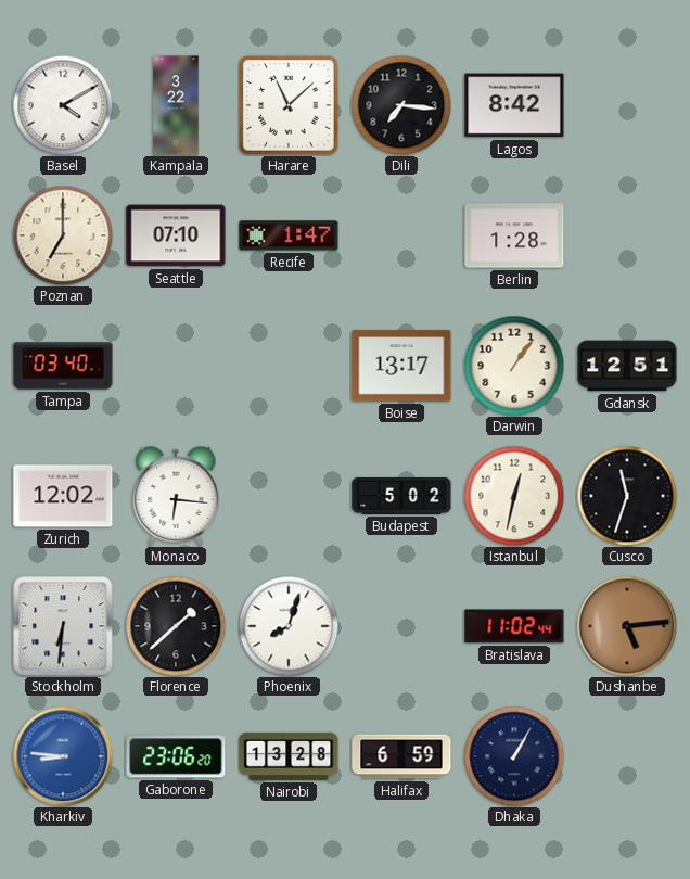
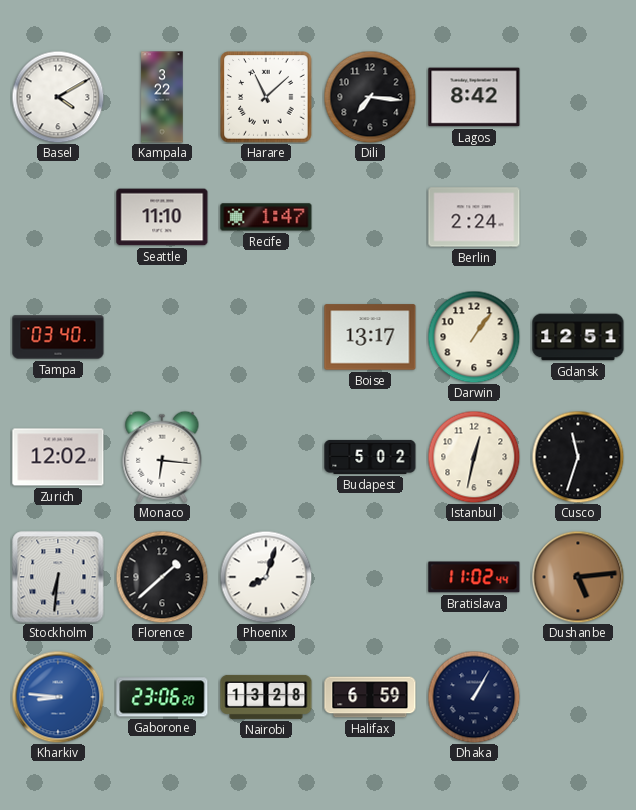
Poznan: 7:00 -> none (63, 235)
Seattle: 07:10 -> 11:10 (162, 217)
Berlin: 1:28 -> 2:24 (474, 217)
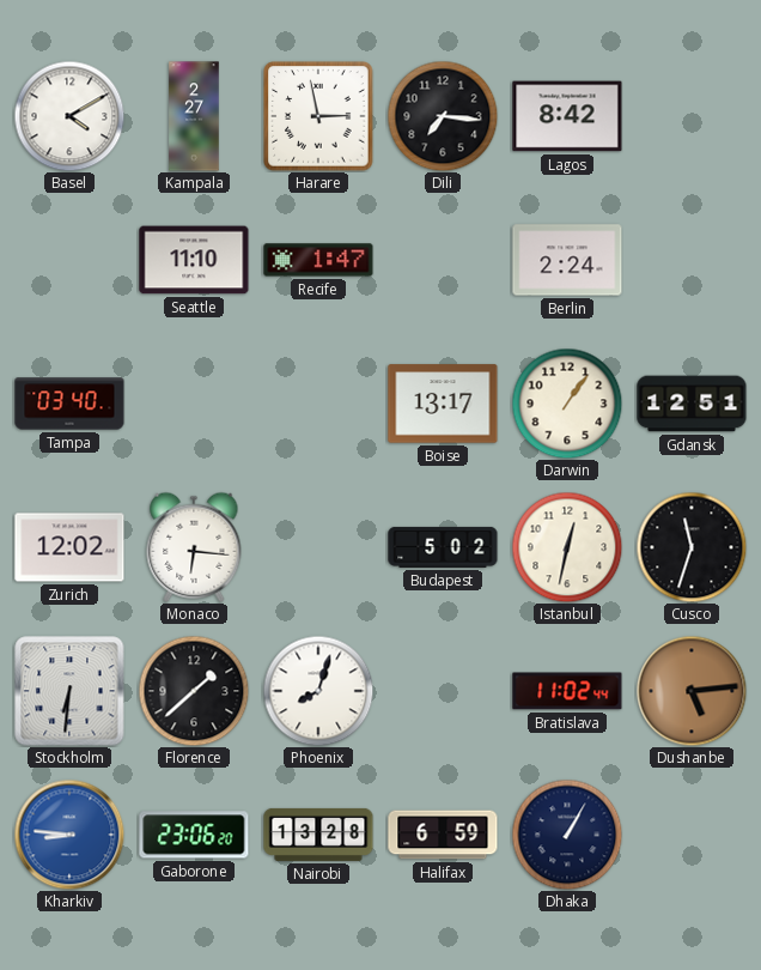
Kampala: 3:22 -> 2:27 (194, 116)
Harare: 11:08 -> 2:58 (318, 116)
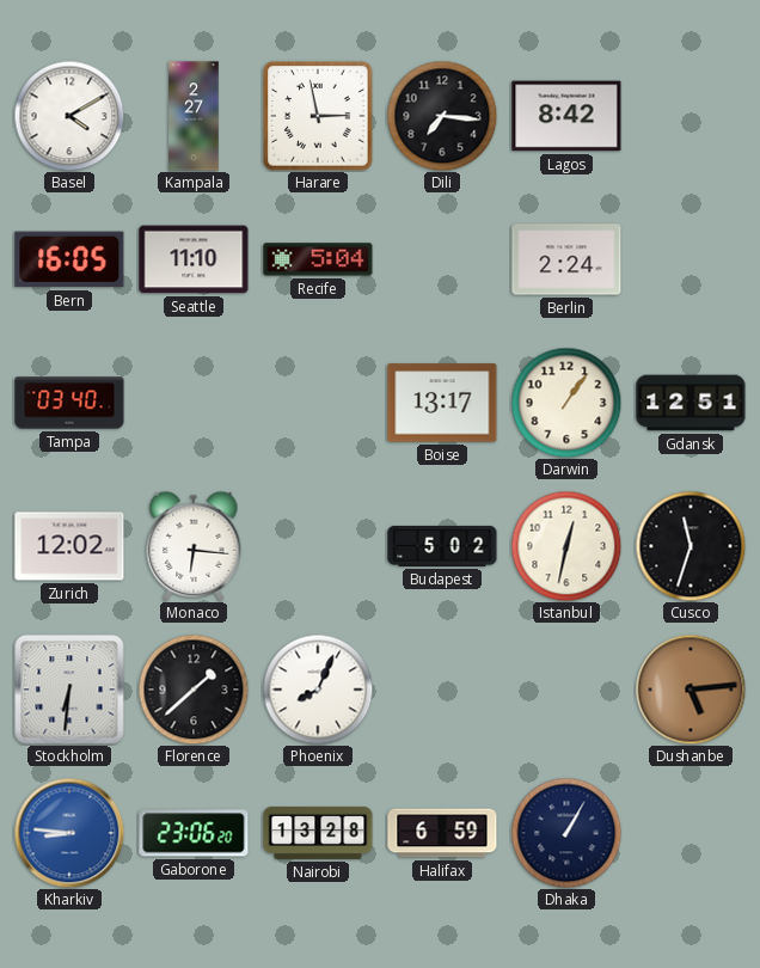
Bern: none -> 16:05 (69, 259)
Recife: 1:47 -> 5:04 (318, 259)
Phoenix: 8:03 -> 8:04 (318, 690)
Bratislava: 11:02 -> none (567, 691)
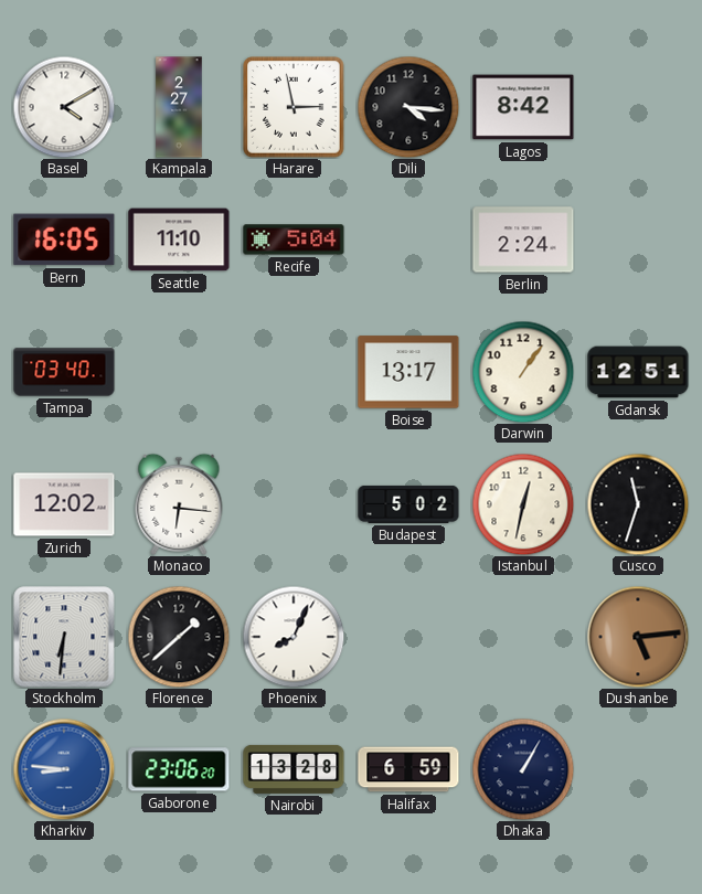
Dili: 7:16 -> 4:16 (408, 107)
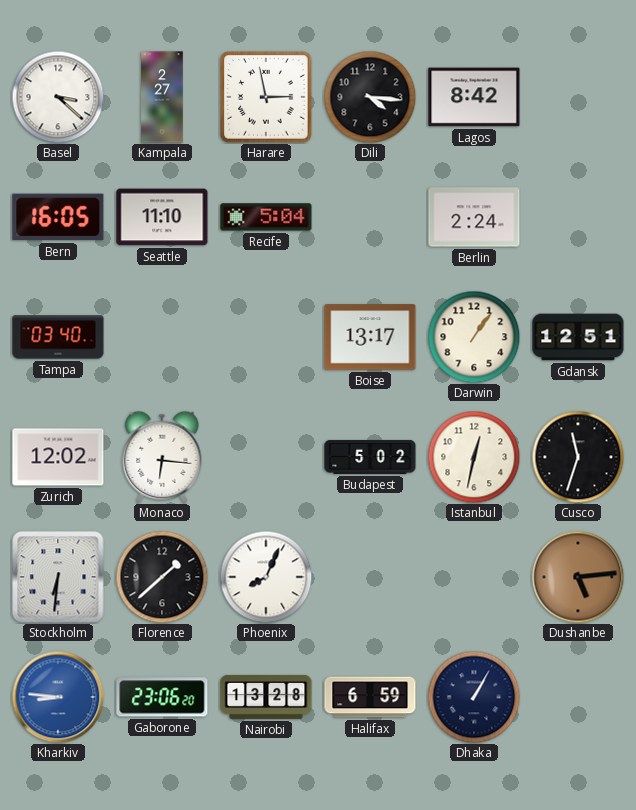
Basel: 4:10 -> 3:22 (58, 97)
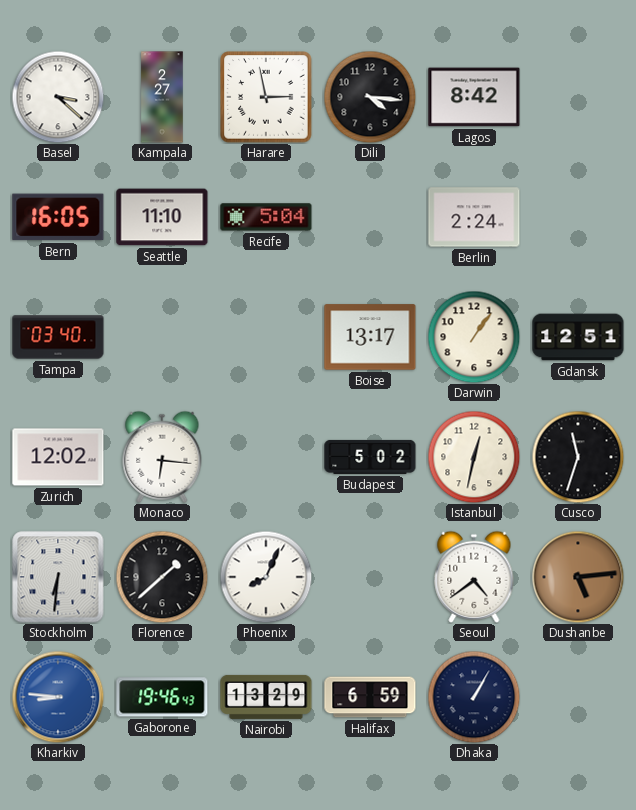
Seoul: none -> 4:39 (474, 577)
Gaborone: 23:06 -> 19:46 (162, 697)
Nairobi: 13:28 -> 13:29 (266, 697)
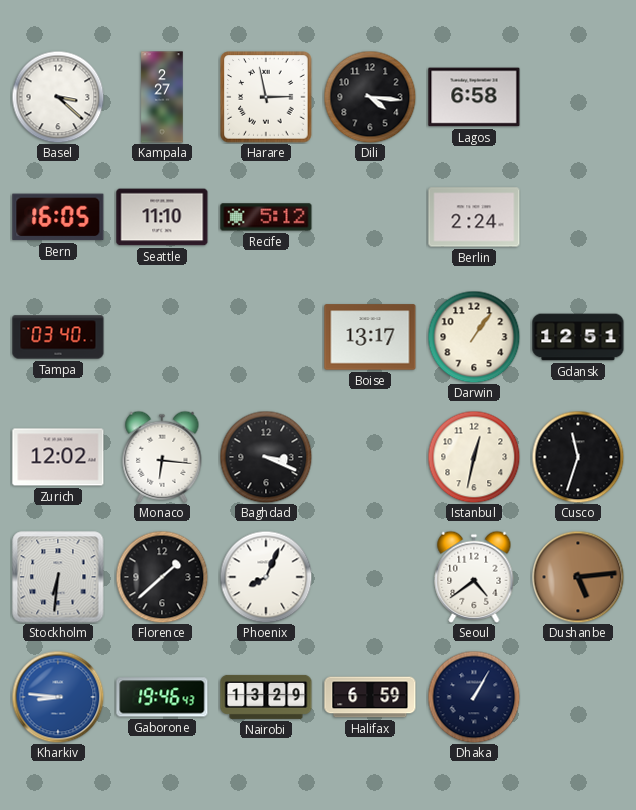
Lagos: 8:42 -> 6:58 (474, 97)
Recife: 5:04 -> 5:12 (266, 217)
Baghdad: none -> 3:19 (266, 457)
Budapest: 5:02 -> none (370, 457)
